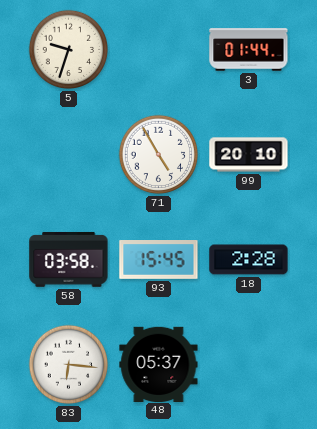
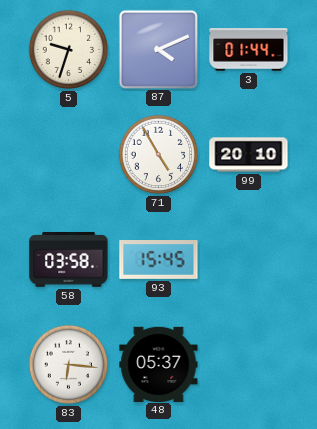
87: none -> 4:11 (158, 49)
18: 2:28 -> none (249, 260)
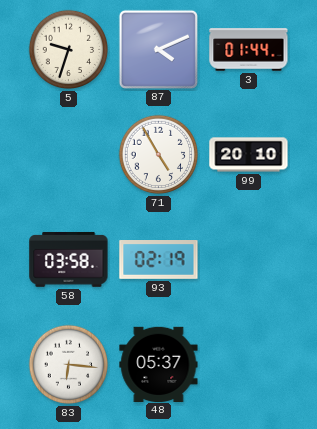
93: 15:45 -> 02:19 (159, 260)
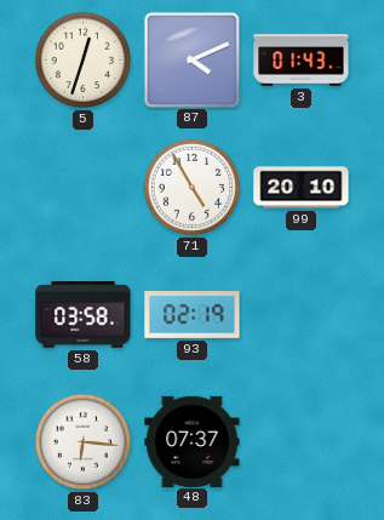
5: 9:33 -> 12:33 (84, 61)
3: 01:44 -> 01:43 (302, 61)
48: 05:37 -> 07:37 (193, 441)
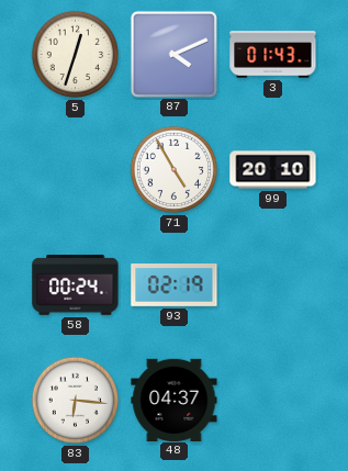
58: 03:58 -> 00:24 (76, 284)
48: 07:37 -> 04:37 (175, 400)
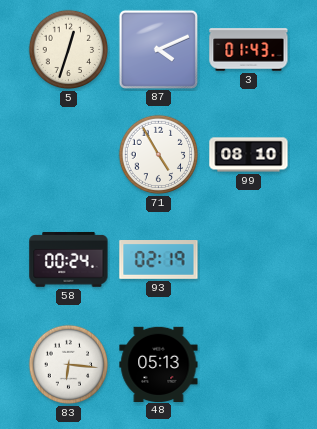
99: 20:10 -> 08:10 (249, 155)
48: 04:37 -> 05:13 (159, 364)
